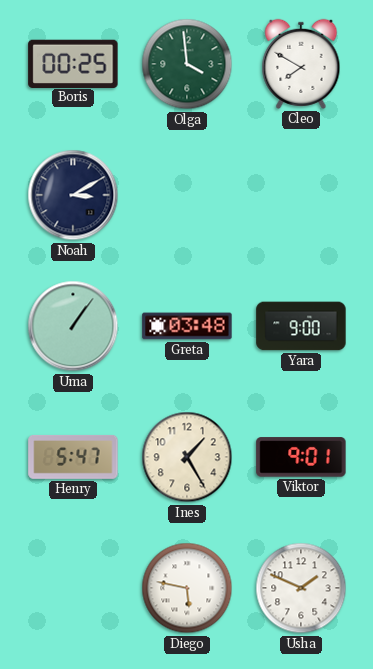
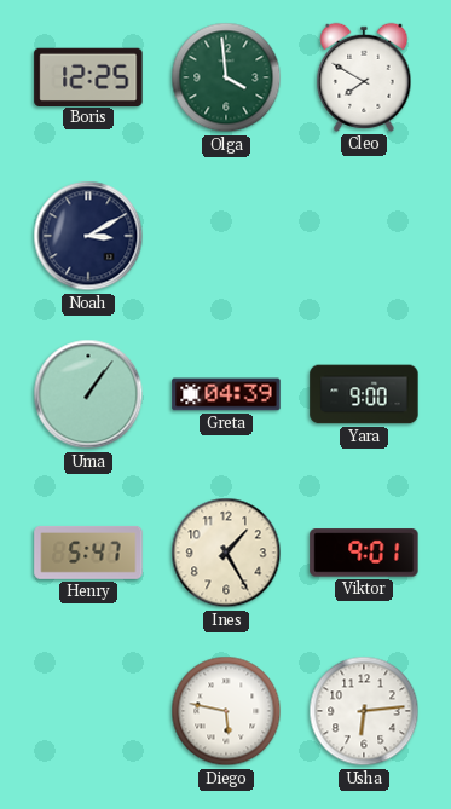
Boris: 00:25 -> 12:25 (88, 76)
Greta: 03:48 -> 04:39 (226, 394)
Usha: 1:49 -> 6:14 (364, 711)
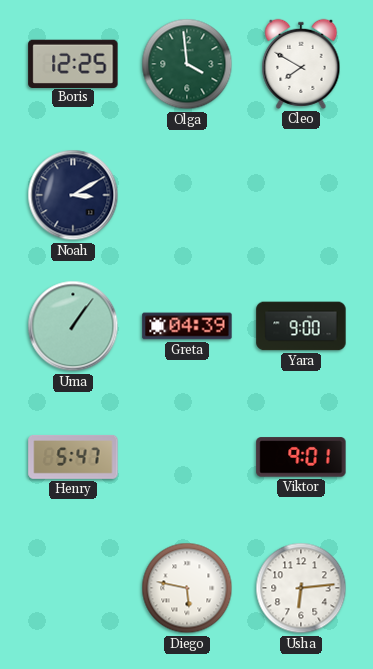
Ines: 1:25 -> none (226, 553)
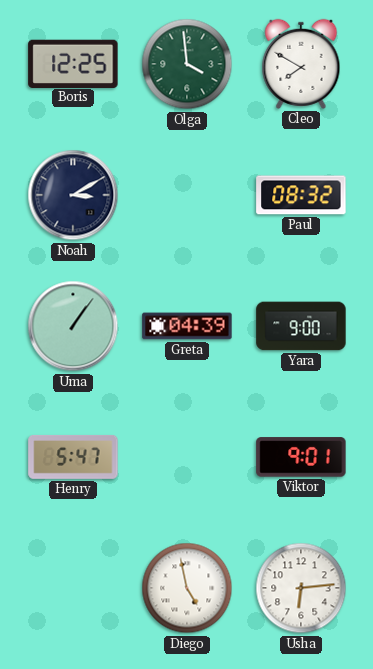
Paul: none -> 08:32 (301, 195)
Diego: 5:47 -> 4:58 (187, 588)
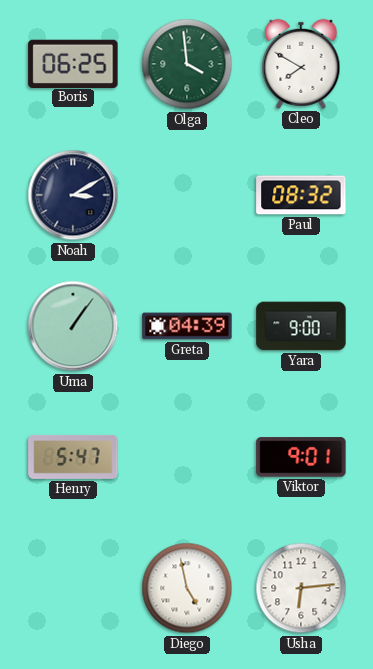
Boris: 12:25 -> 06:25 (73, 63)
